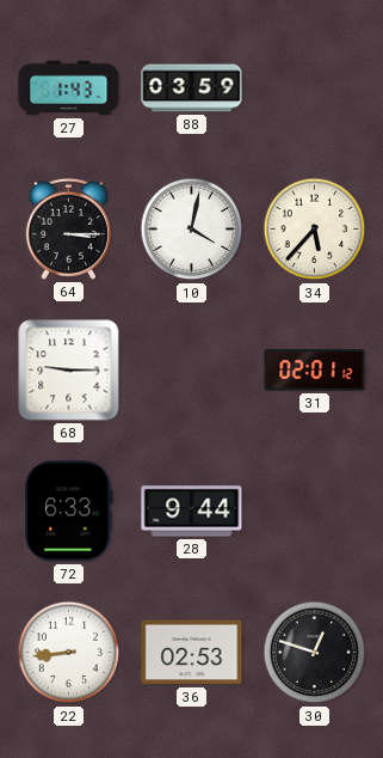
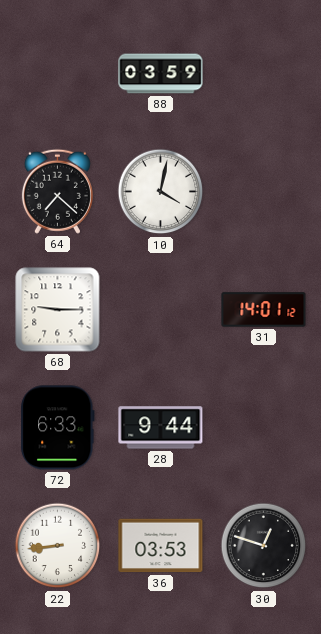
27: 1:43 -> none (69, 88)
64: 3:15 -> 7:22 (57, 191)
34: 5:37 -> none (315, 230)
31: 02:01 -> 14:01 (264, 310)
36: 02:53 -> 03:53 (161, 546)
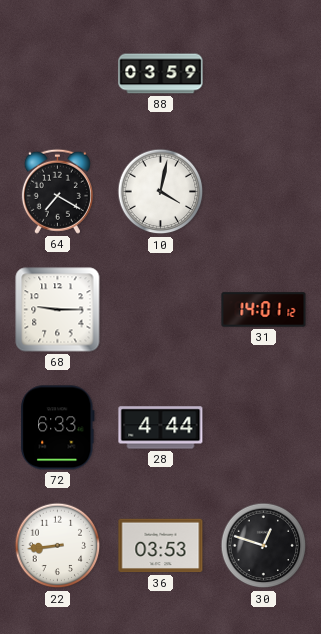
64: 7:22 -> 7:20 (57, 191)
28: 9:44 -> 4:44 (161, 428)
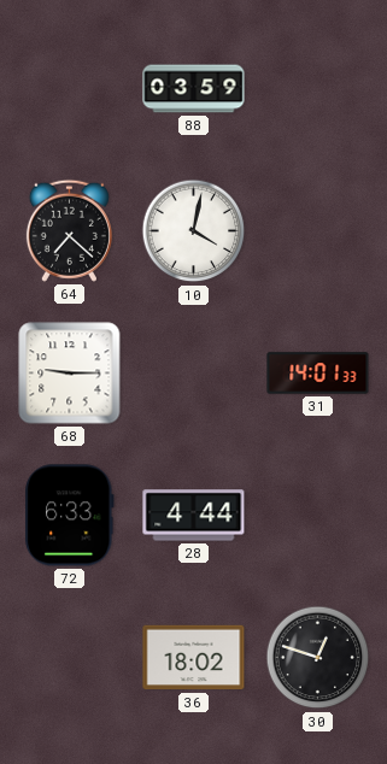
64: 7:20 -> 7:22 (69, 230)
31: 14:01:12 -> 14:01:33 (318, 374)
22: 8:44 -> none (58, 546)
36: 03:53 -> 18:02 (194, 658)
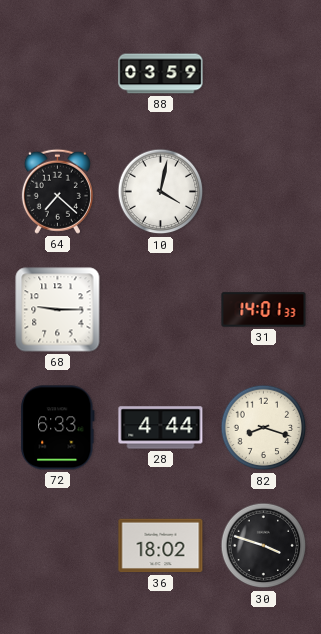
82: none -> 8:18 (264, 428)
30: 12:48 -> 3:48 (264, 546)
